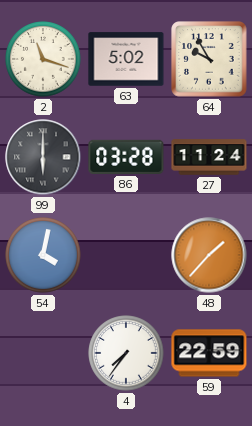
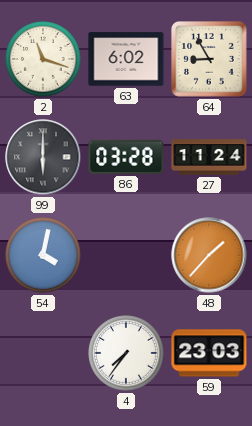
63: 5:02 -> 6:02 (126, 59)
64: 9:55 -> 8:55 (209, 59)
59: 22:59 -> 23:03 (209, 353)
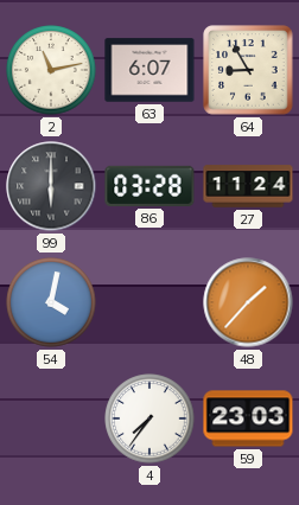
2: 11:18 -> 11:13 (51, 70)
63: 6:02 -> 6:07 (149, 70)
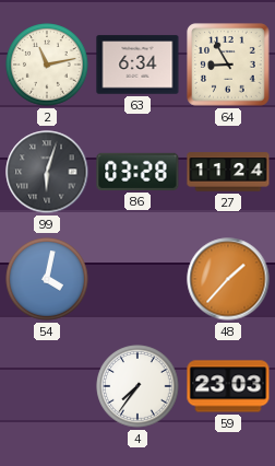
63: 6:07 -> 6:34 (137, 65)
99: 6:00 -> 6:03 (47, 172)
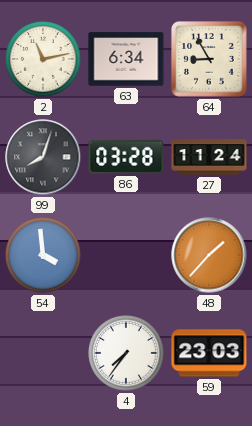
99: 6:03 -> 8:03 (43, 157)
54: 4:02 -> 3:59 (43, 255)
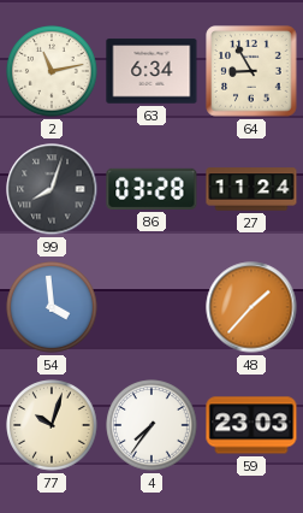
77: none -> 10:03 (52, 425)
